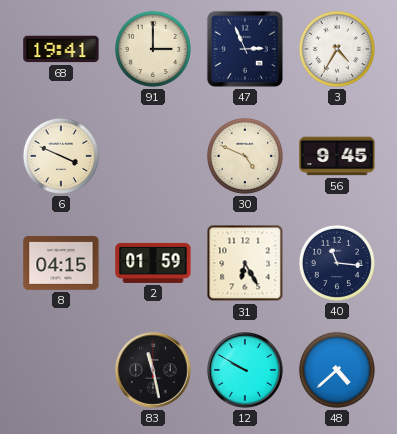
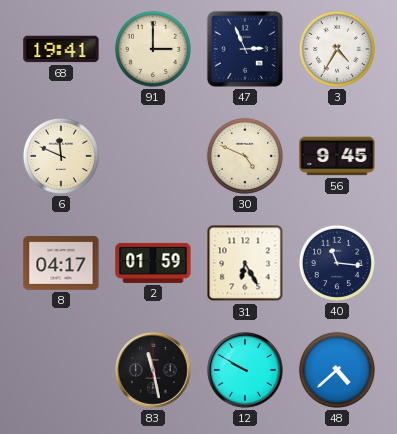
6: 3:49 -> 11:49 (61, 156)
8: 04:15 -> 04:17 (61, 263)
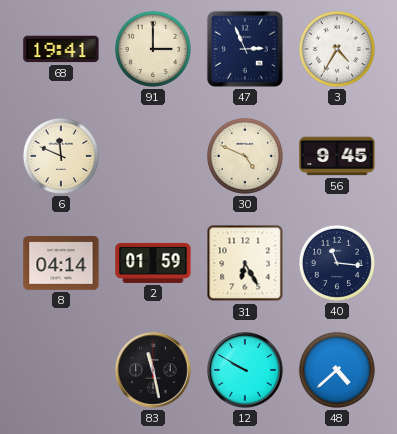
8: 04:17 -> 04:14 (61, 263)
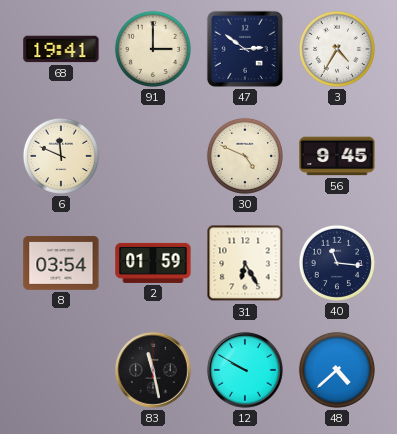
47: 2:56 -> 2:51 (245, 49)
8: 04:14 -> 03:54 (61, 263)
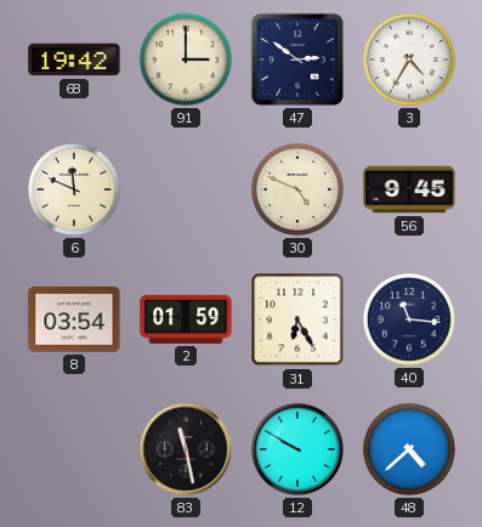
68: 19:41 -> 19:42 (74, 59)
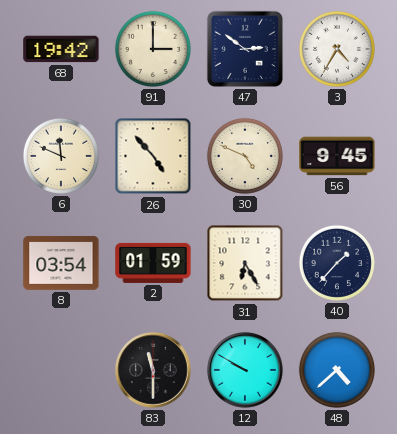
26: none -> 4:53 (153, 156)
40: 11:16 -> 1:37 (337, 263)
83: 11:28 -> 11:30 (153, 370)
